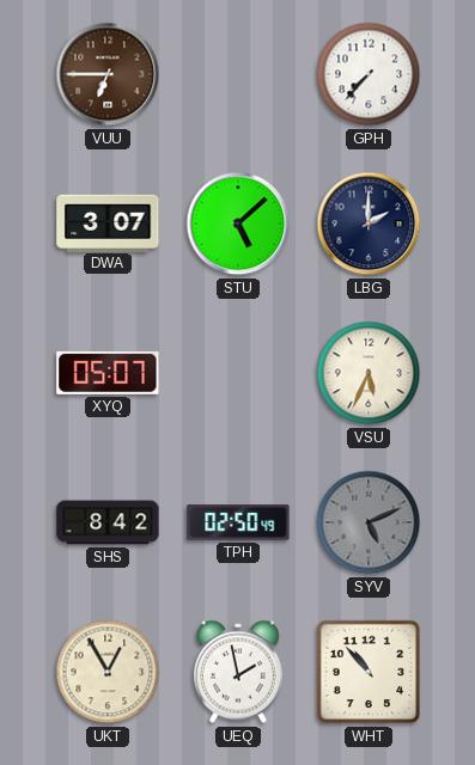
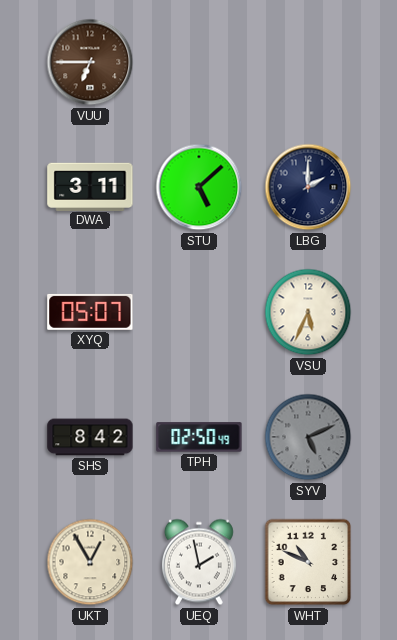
GPH: 7:37 -> none (369, 74)
DWA: 3:07 -> 3:11 (90, 186)
WHT: 10:53 -> 10:49 (308, 562)
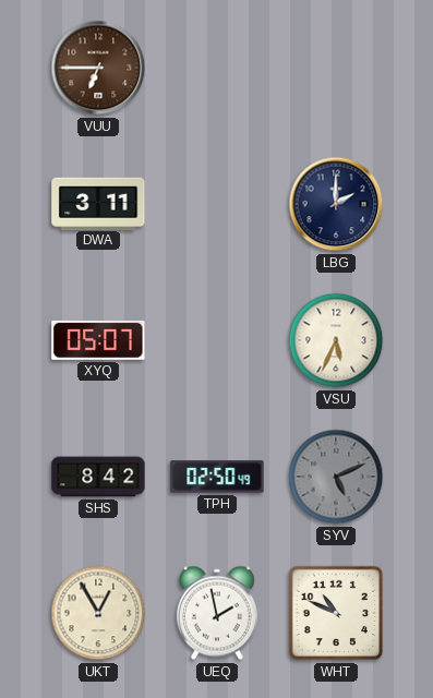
STU: 5:08 -> none (199, 187)
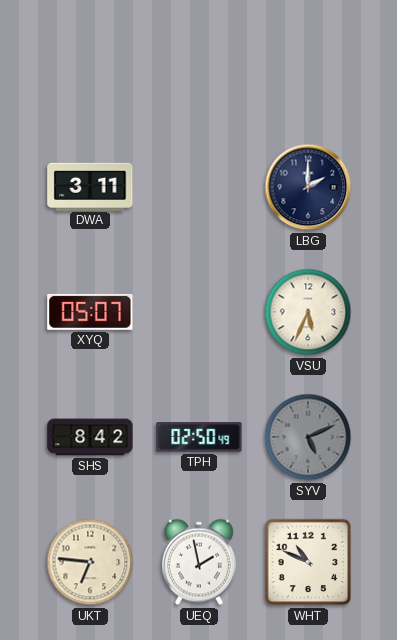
VUU: 6:45 -> none (98, 68)
UKT: 12:55 -> 6:46 (90, 562)
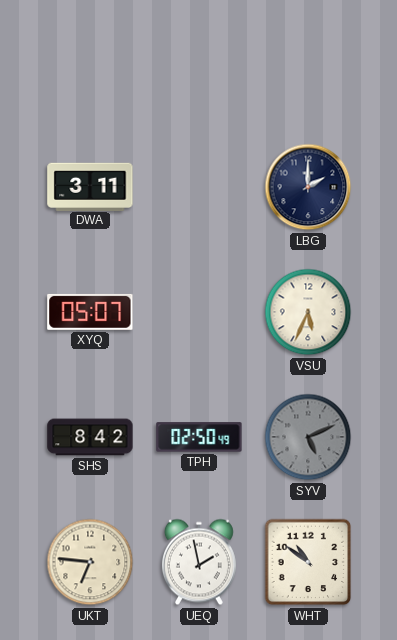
WHT: 10:49 -> 10:51 (308, 562)
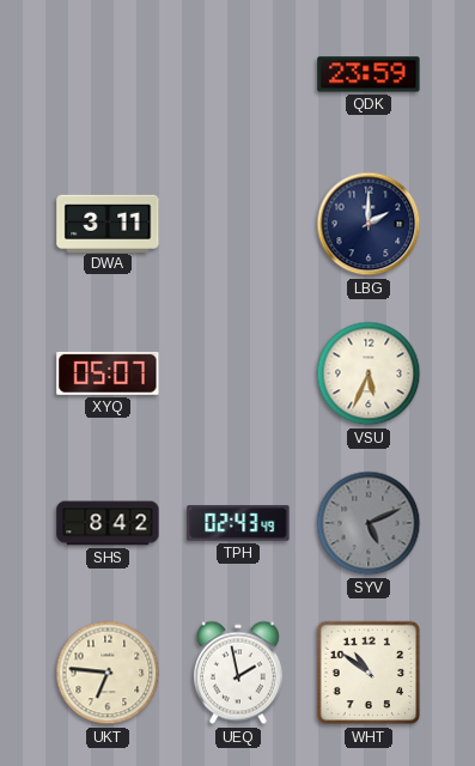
QDK: none -> 23:59 (369, 74)
TPH: 02:50 -> 02:43 (238, 523)
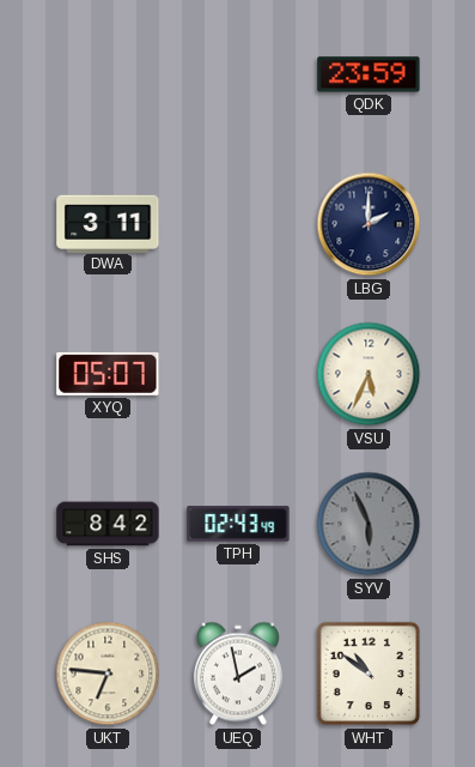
SYV: 5:11 -> 5:56 (369, 524)
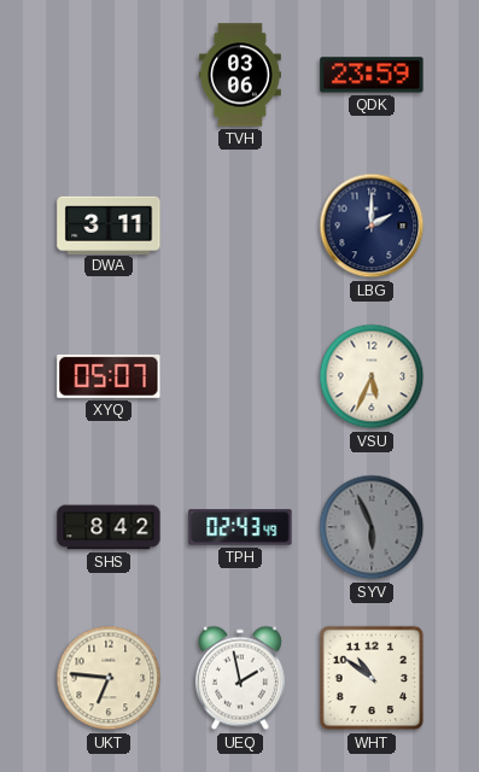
TVH: none -> 03:06 (240, 75)
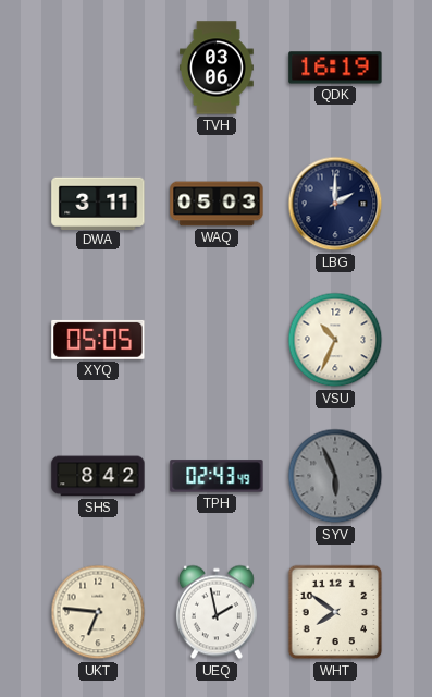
QDK: 23:59 -> 16:19 (335, 68)
WAQ: none -> 05:03 (217, 204)
XYQ: 05:07 -> 05:05 (98, 340)
VSU: 5:34 -> 10:34 (335, 340)
WHT: 10:51 -> 7:51 (335, 612)
